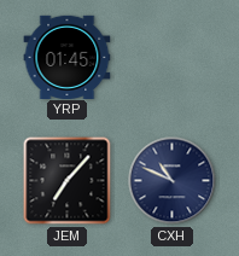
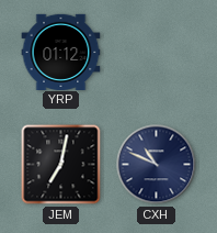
YRP: 01:45 -> 01:12 (61, 52)
JEM: 7:07 -> 7:02 (61, 165)
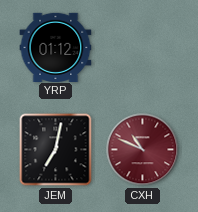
CXH dial: navy -> burgundy (143, 150)
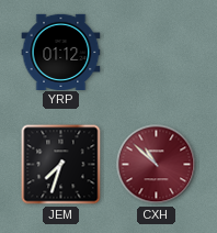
JEM: 7:02 -> 7:33 (61, 165)
CXH: 10:49 -> 10:52 (157, 165)
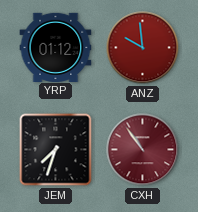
ANZ: none -> 9:59 (143, 48)
CXH: 10:52 -> 10:54 (143, 150)
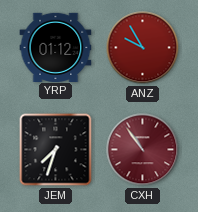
ANZ: 9:59 -> 9:55 (143, 48)
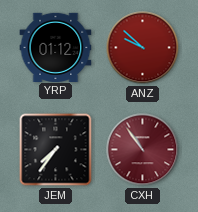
ANZ: 9:55 -> 9:52 (143, 48)
JEM: 7:33 -> 7:36 (56, 150)
